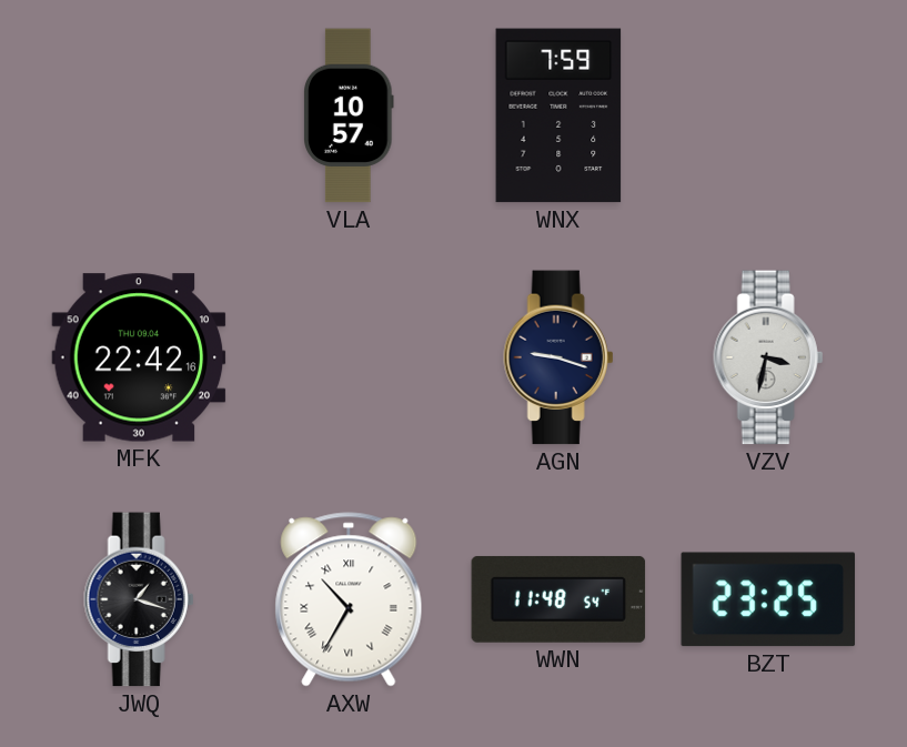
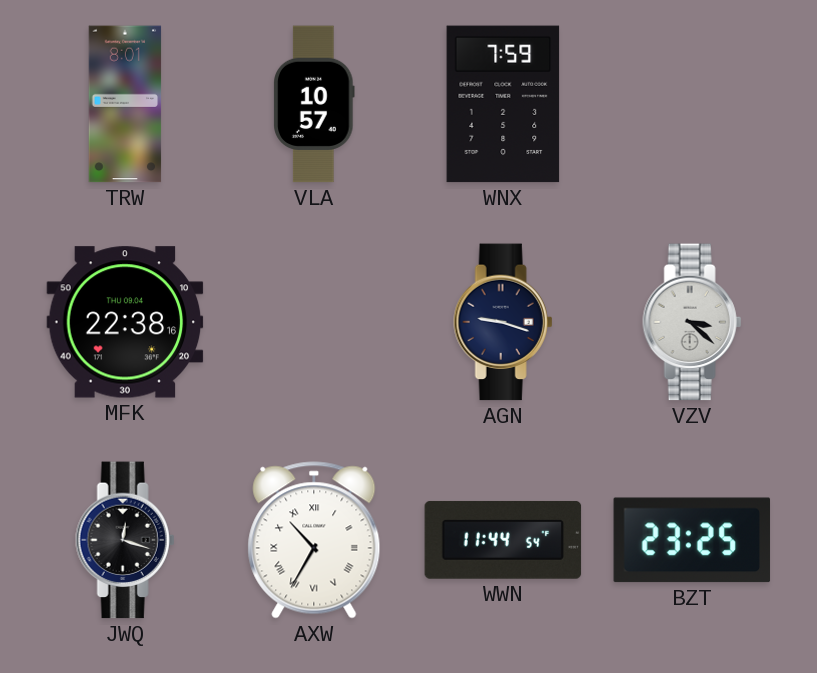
TRW: none -> 8:01 (125, 104)
MFK: 22:42 -> 22:38 (125, 322)
VZV: 3:32 -> 3:22 (692, 322)
JWQ: 1:18 -> 12:18 (125, 540)
WWN: 11:48 -> 11:44 (503, 540)
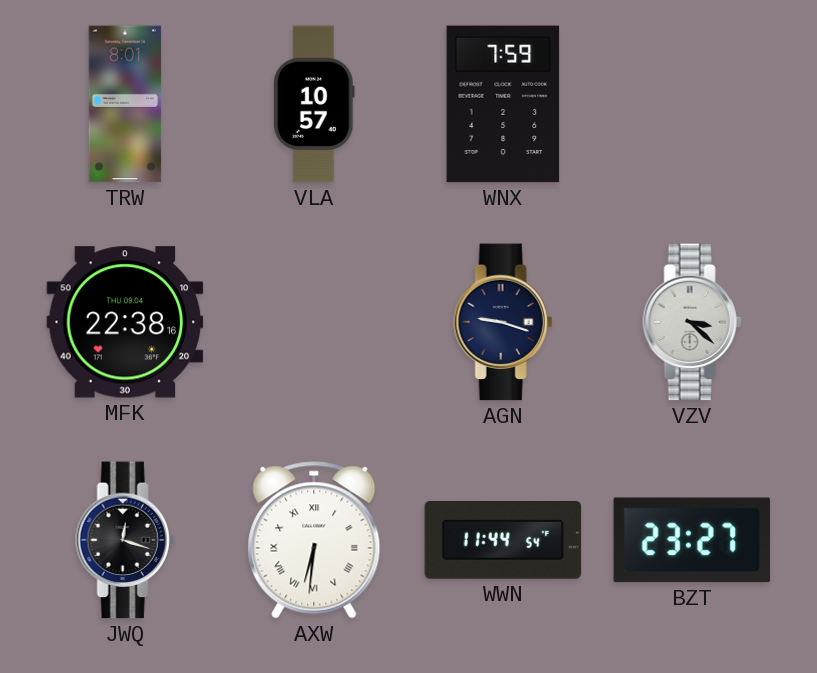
AXW: 10:35 -> 6:31 (314, 540)
BZT: 23:25 -> 23:27 (692, 540)
